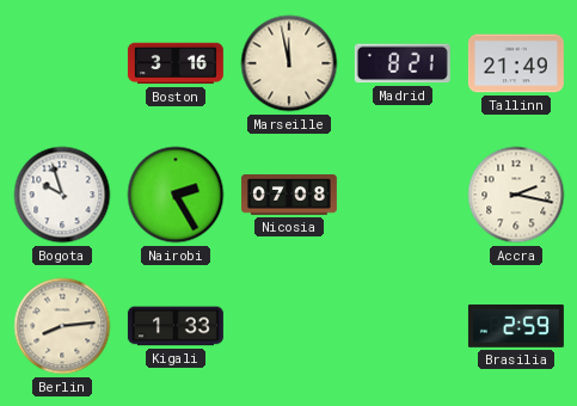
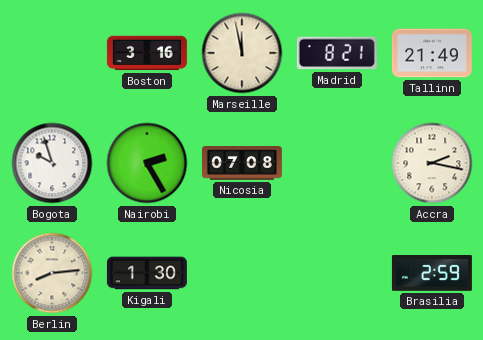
Kigali: 1:33 -> 1:30 (147, 273)
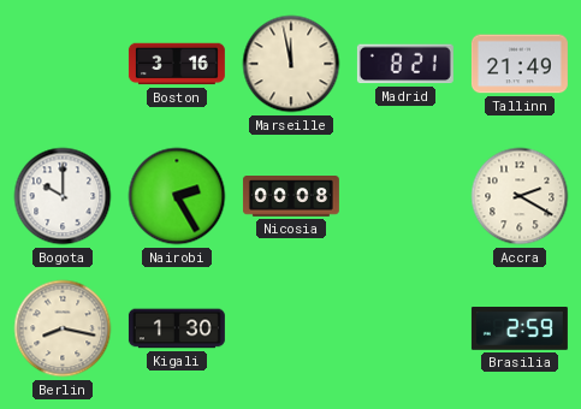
Bogota: 9:57 -> 10:00 (63, 196)
Nicosia: 07:08 -> 00:08 (291, 197)
Accra: 2:17 -> 2:20 (520, 196)
Berlin: 8:14 -> 8:17 (63, 328)
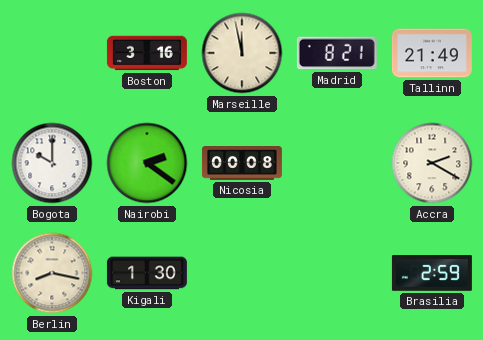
Nairobi: 2:25 -> 2:21 (147, 163)
